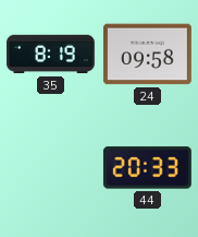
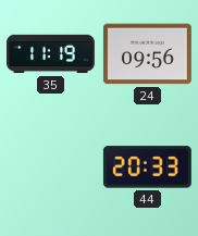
35: 8:19 -> 11:19 (51, 54)
24: 09:58 -> 09:56 (147, 54)
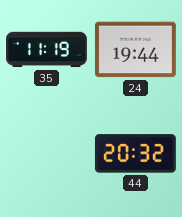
24: 09:56 -> 19:44 (135, 50)
44: 20:33 -> 20:32 (135, 154)
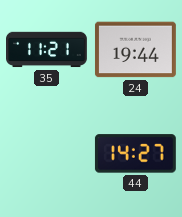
35: 11:19 -> 11:21 (47, 50)
44: 20:32 -> 14:27 (135, 154)
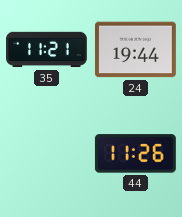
44: 14:27 -> 11:26 (135, 154)
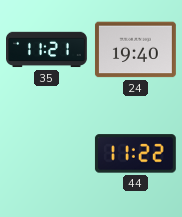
24: 19:44 -> 19:40 (135, 50)
44: 11:26 -> 11:22 (135, 154)
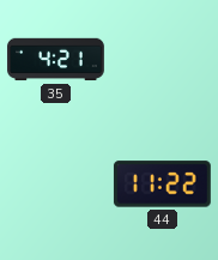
35: 11:21 -> 4:21 (56, 60)
24: 19:40 -> none (135, 50)
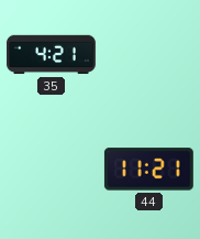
44: 11:22 -> 11:21 (148, 170)
